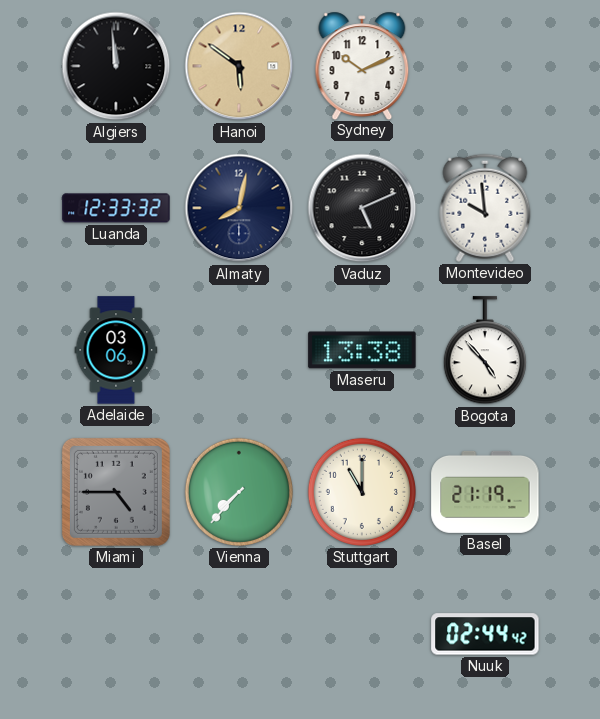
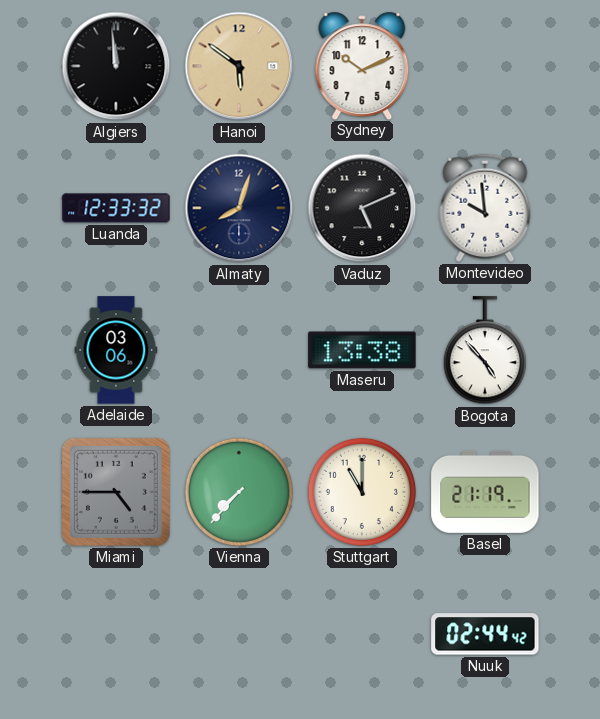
Almaty: 8:02 -> 8:03 (239, 208)
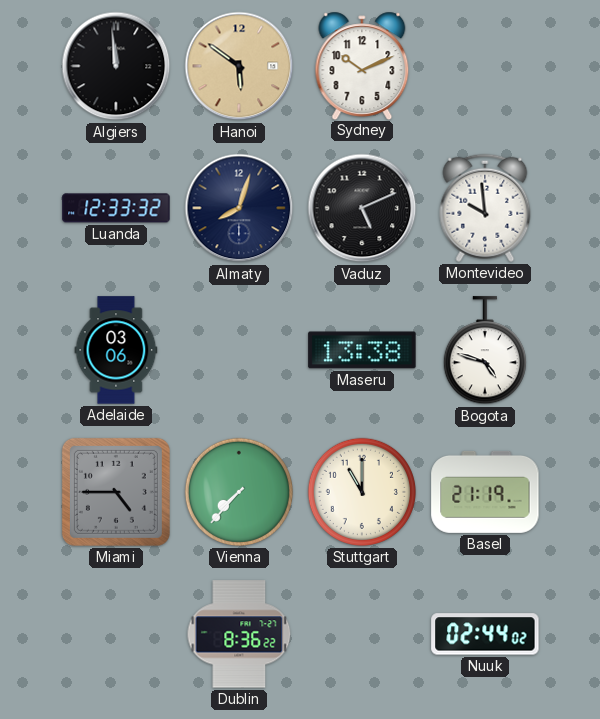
Bogota: 4:53 -> 4:48 (485, 351)
Dublin: none -> 8:36 (239, 634)
Nuuk: 02:44:42 -> 02:44:02 (485, 634)
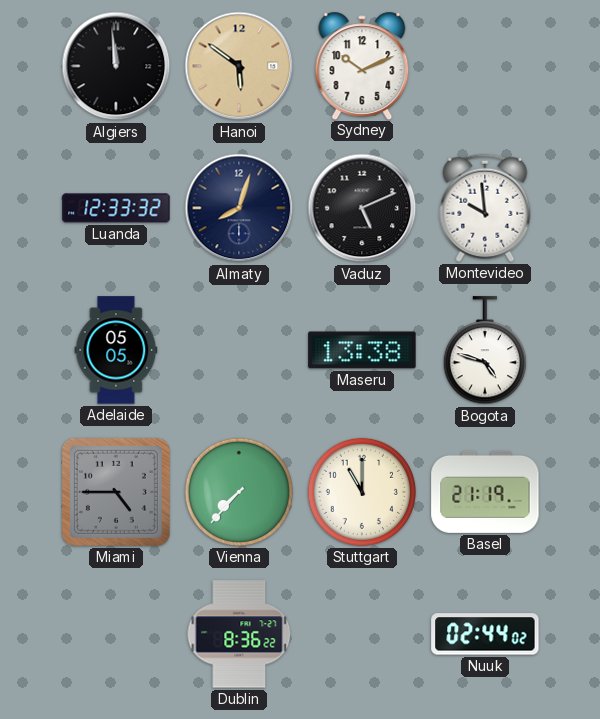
Adelaide: 03:06 -> 05:05 (116, 350)
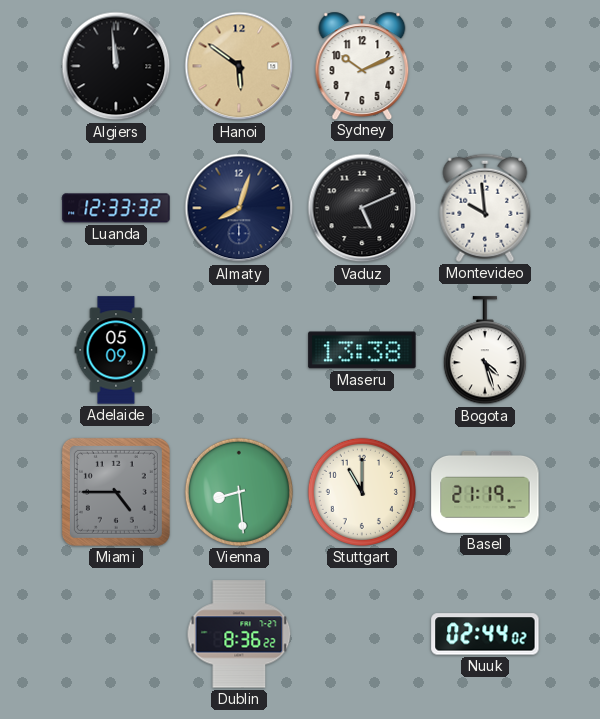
Adelaide: 05:05 -> 05:09 (116, 350)
Bogota: 4:48 -> 4:27 (485, 351)
Vienna: 7:37 -> 8:29 (239, 492)
